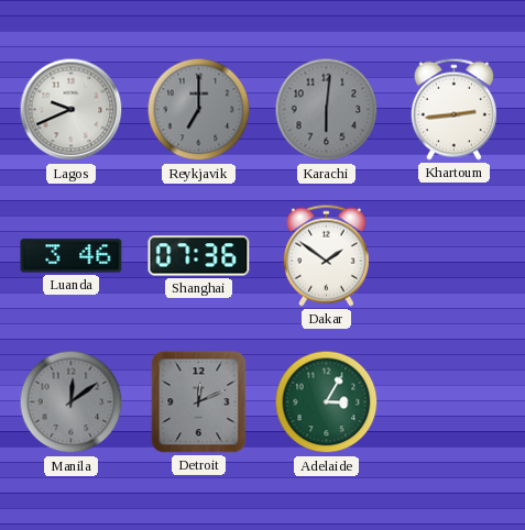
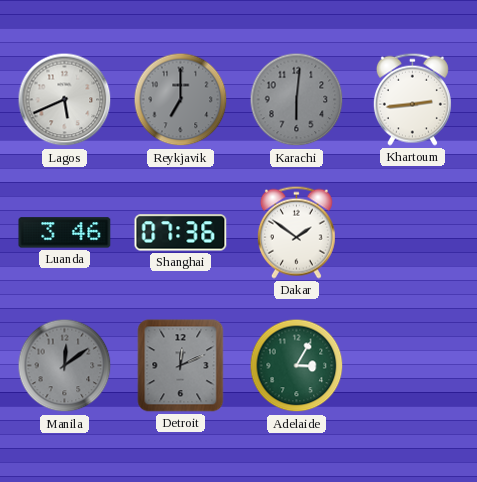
Lagos: 9:41 -> 5:41 (65, 100)
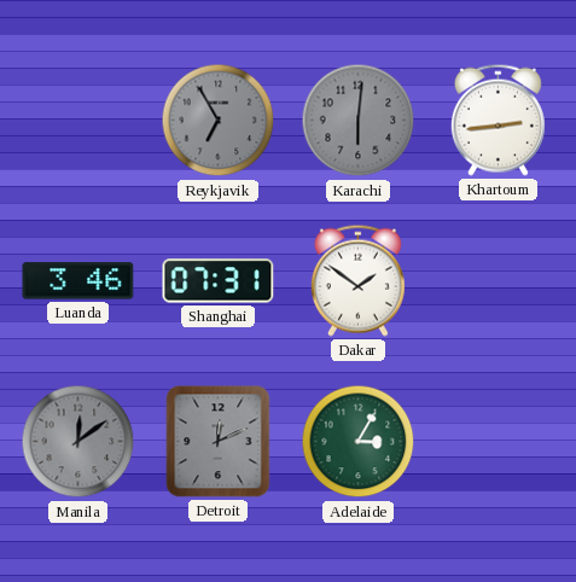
Lagos: 5:41 -> none (65, 100)
Reykjavik: 7:00 -> 6:55 (219, 121)
Shanghai: 07:36 -> 07:31 (219, 281)
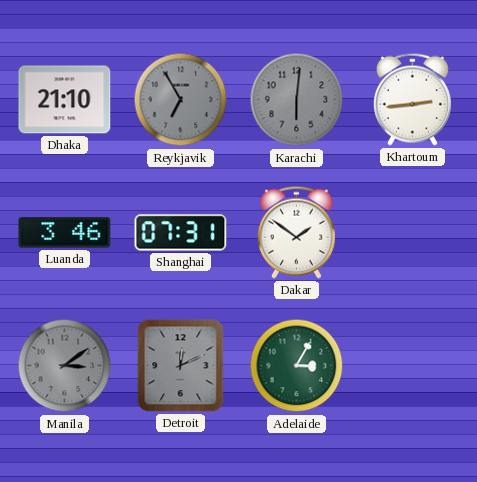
Dhaka: none -> 21:10 (65, 100)
Manila: 12:09 -> 3:09 (65, 366)
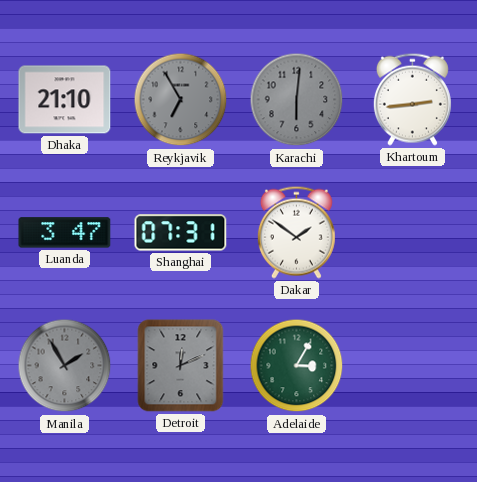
Luanda: 3:46 -> 3:47 (65, 233)
Manila: 3:09 -> 1:55 (65, 366)
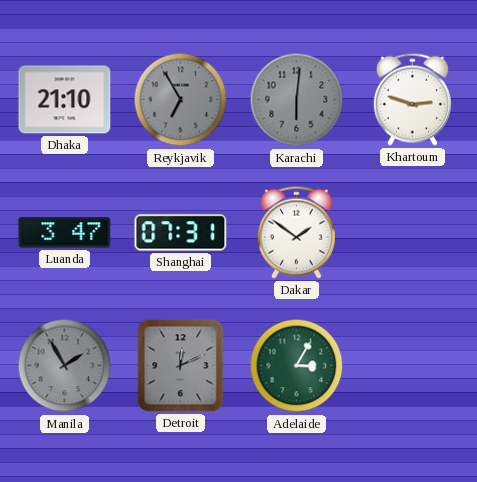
Khartoum: 2:44 -> 2:48 (412, 99)
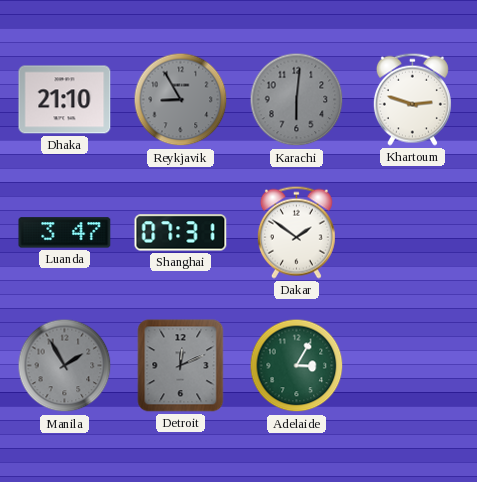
Reykjavik: 6:55 -> 8:55 (181, 100)
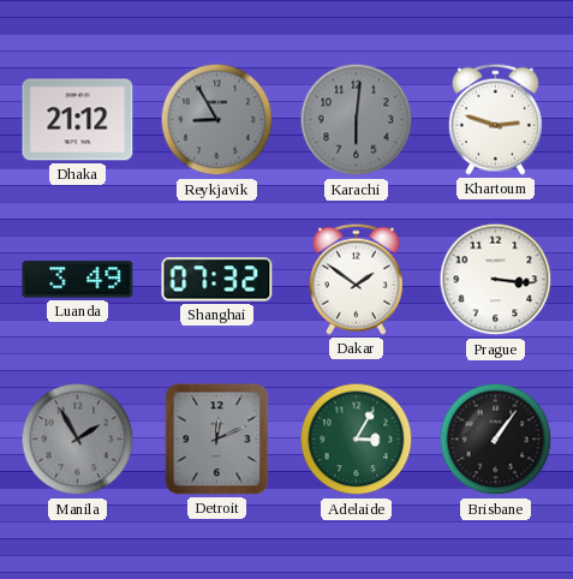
Dhaka: 21:10 -> 21:12 (78, 120)
Luanda: 3:47 -> 3:49 (78, 280)
Shanghai: 07:31 -> 07:32 (217, 280)
Prague: none -> 3:16 (496, 280)
Brisbane: none -> 1:06 (496, 440)
